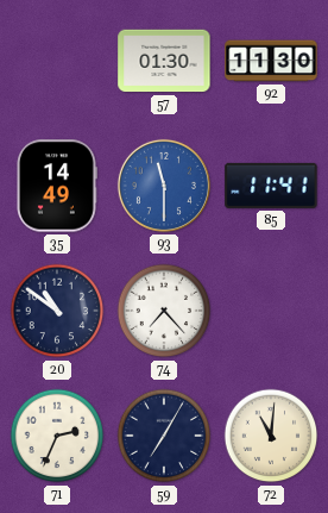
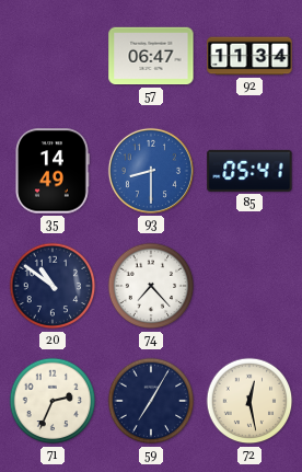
57: 01:30 -> 06:47 (151, 56)
92: 11:30 -> 11:34 (249, 56)
93: 11:30 -> 8:30 (151, 171)
85: 11:41 -> 05:41 (249, 171)
72: 11:01 -> 12:28 (249, 401)
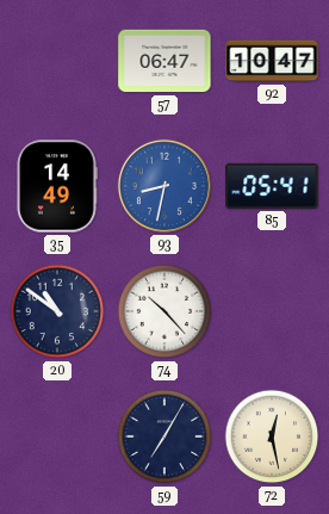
92: 11:34 -> 10:47 (272, 61)
93: 8:30 -> 8:32 (164, 186)
74: 7:23 -> 10:23 (164, 311)
71: 2:34 -> none (53, 401)
